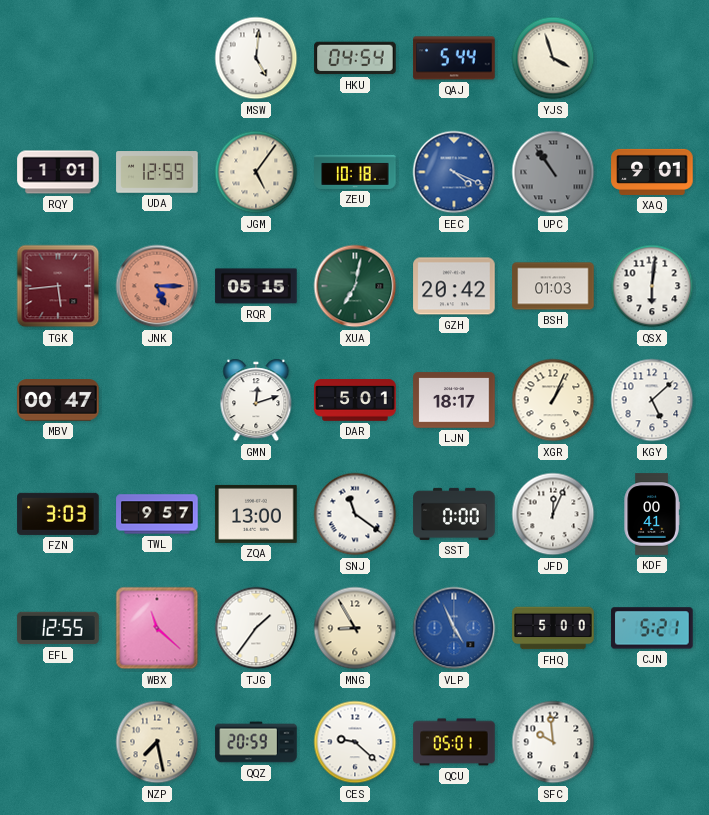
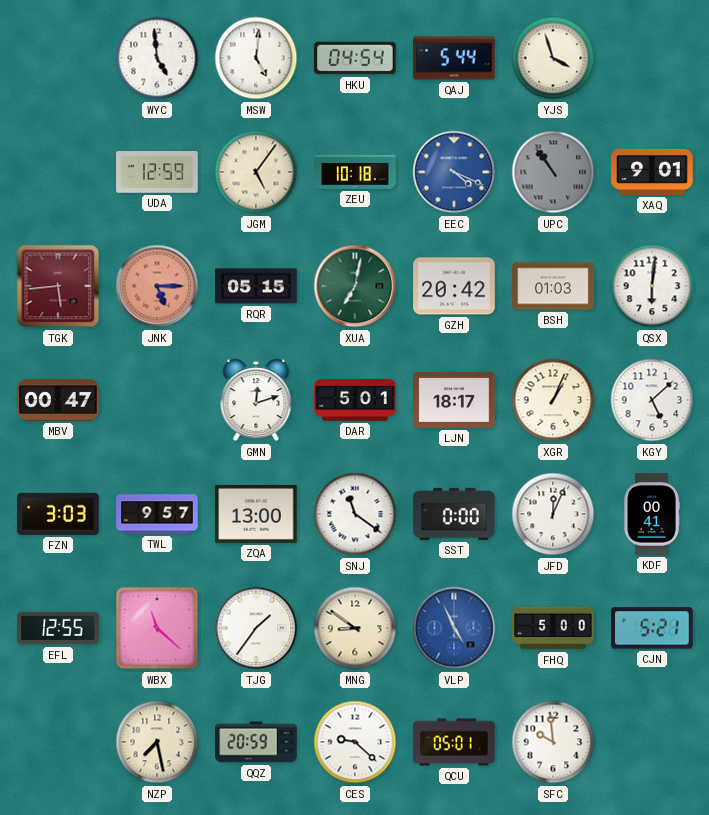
WYC: none -> 4:59 (157, 58)
RQY: 1:01 -> none (58, 172)
MNG: 8:55 -> 8:51 (355, 628)
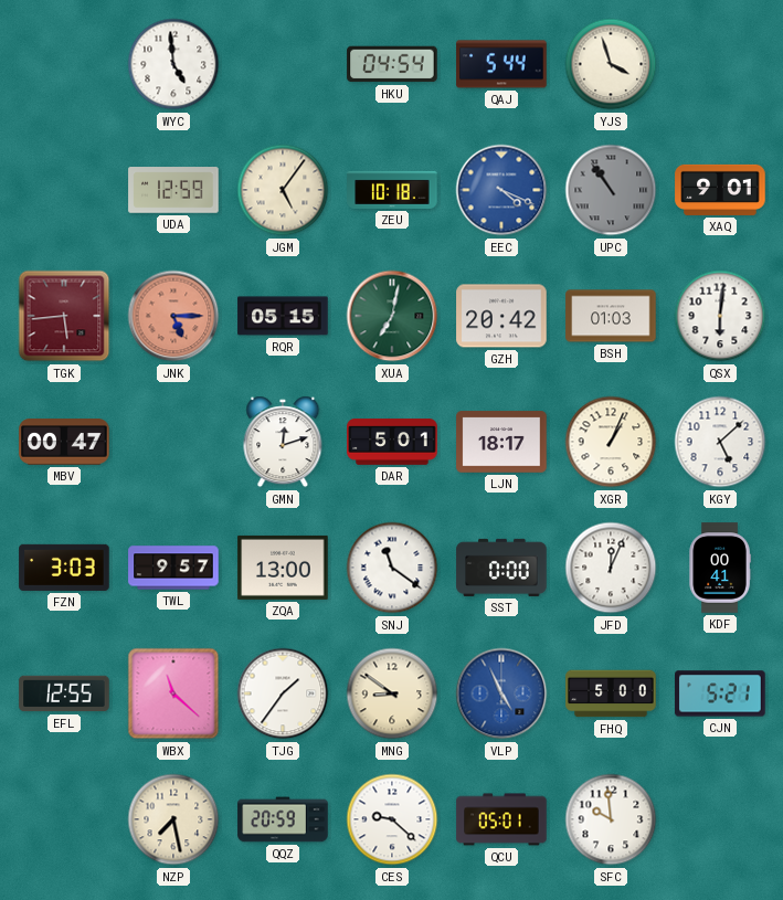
MSW: 5:01 -> none (256, 58)
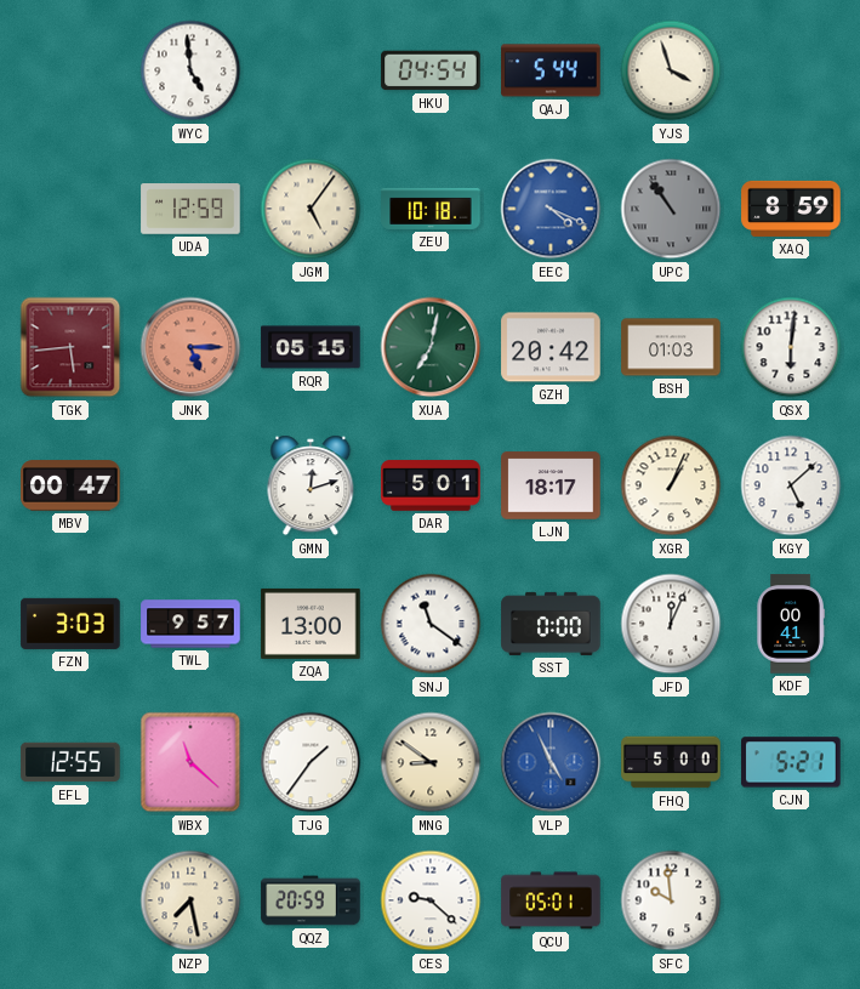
XAQ: 9:01 -> 8:59 (791, 209)
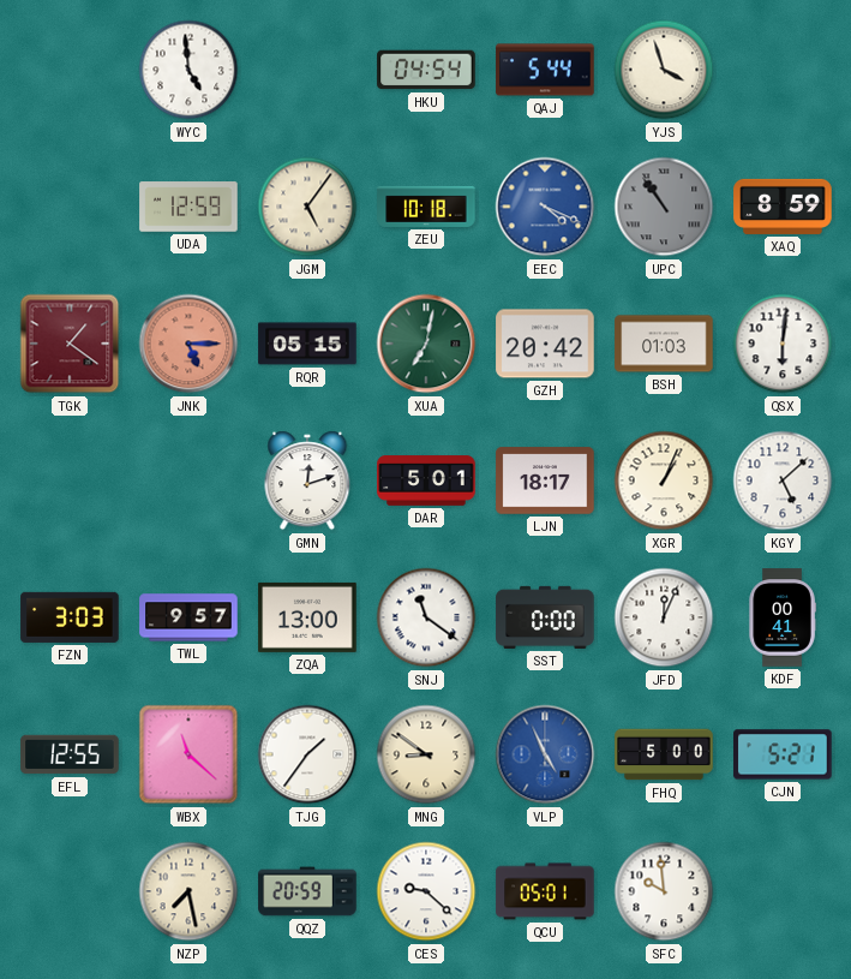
TGK: 5:44 -> 1:21 (70, 344)
MBV: 00:47 -> none (70, 485)
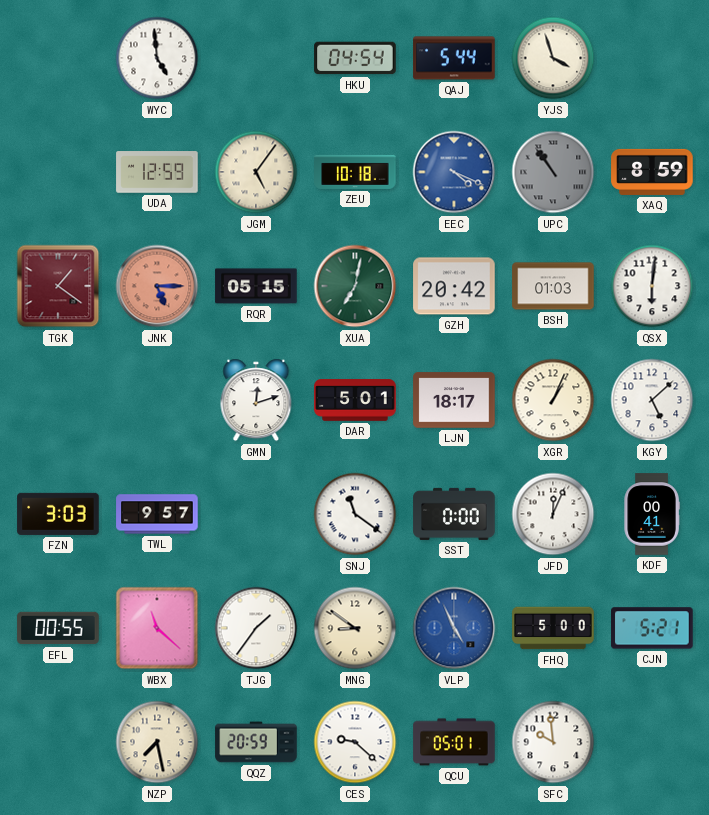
ZQA: 13:00 -> none (307, 617)
EFL: 12:55 -> 00:55 (58, 628)
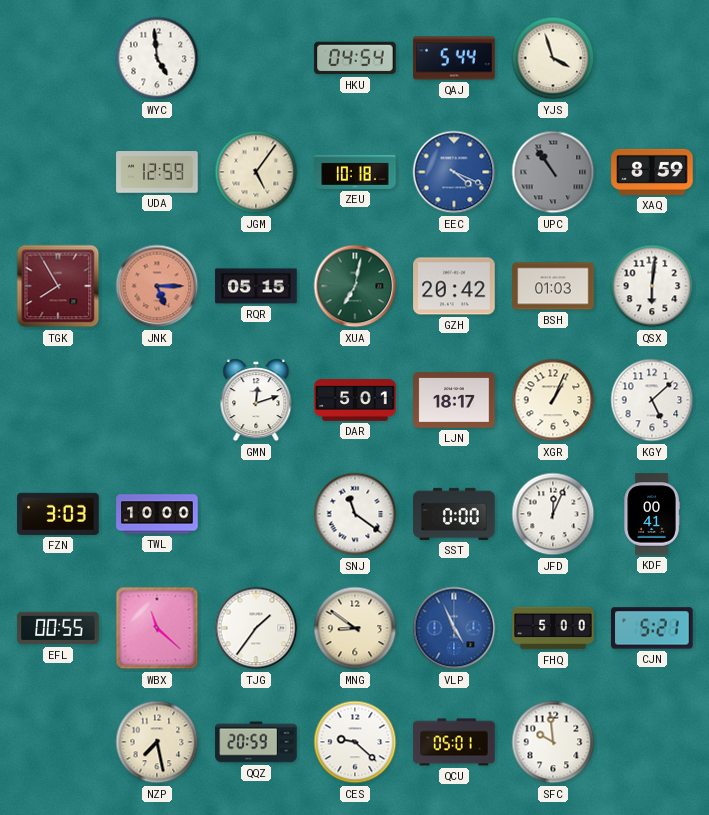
TGK: 1:21 -> 7:55 (58, 286)
TWL: 9:57 -> 10:00 (157, 514)
